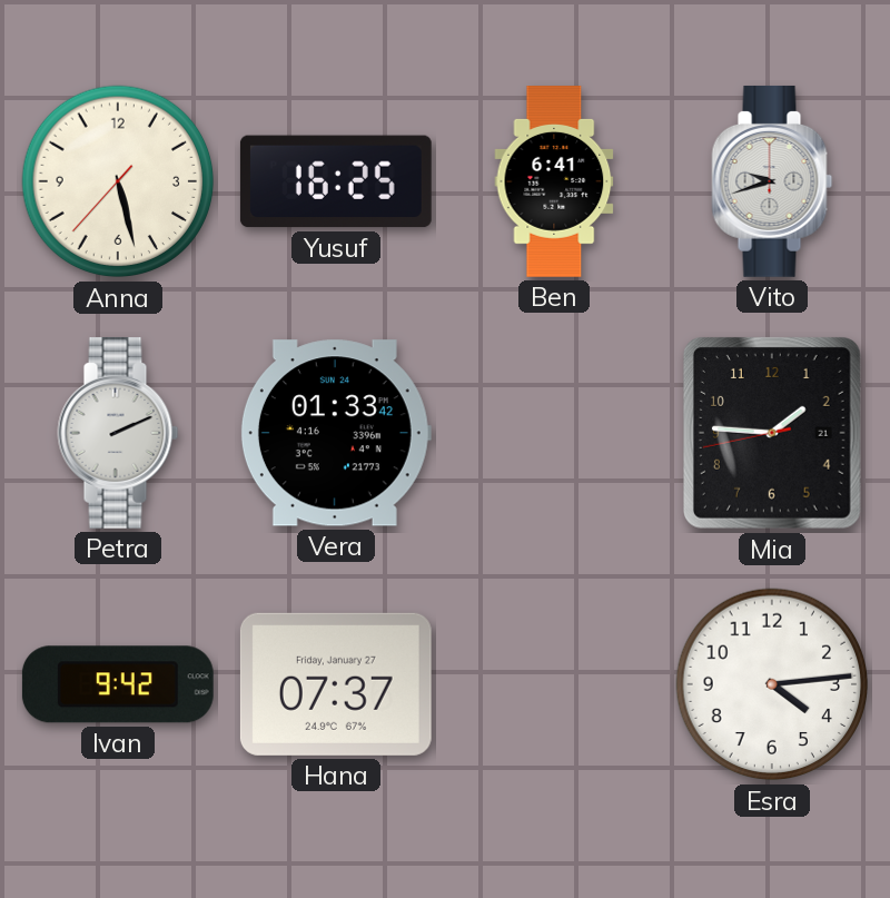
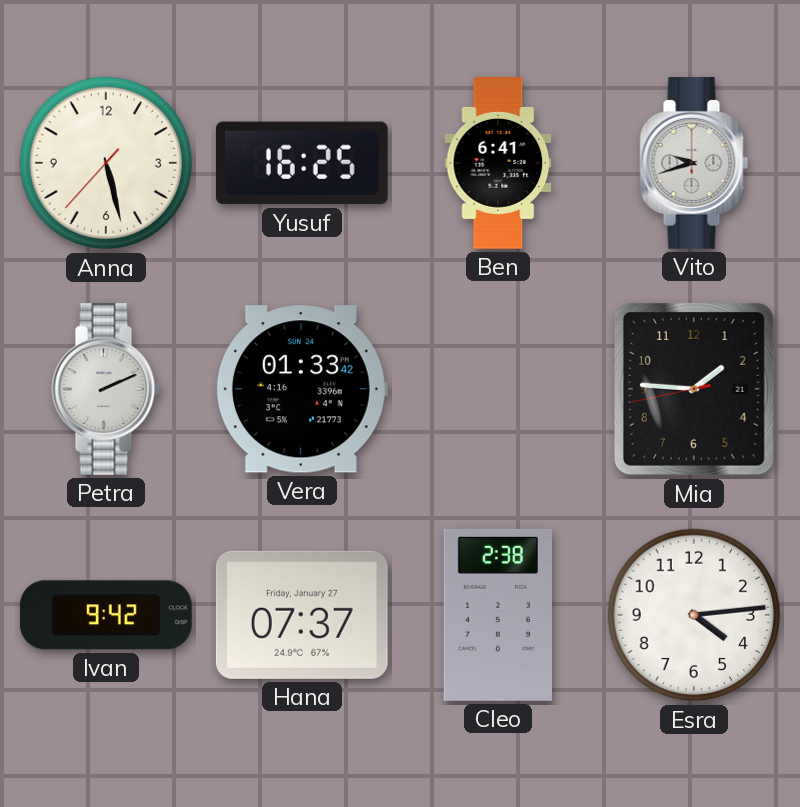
Cleo: none -> 2:38 (498, 615)
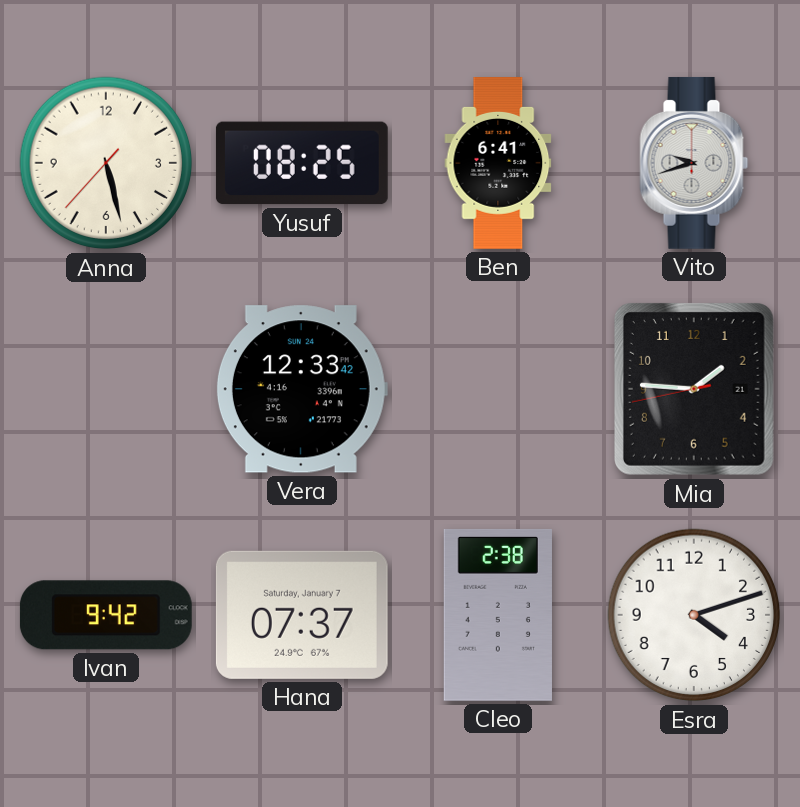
Yusuf: 16:25 -> 08:25 (302, 163)
Petra: 2:11 -> none (106, 389)
Vera: 01:33 -> 12:33 (302, 389)
Hana date: Friday, January 27 -> Saturday, January 7 (302, 615)
Esra: 4:14 -> 4:12 (694, 615)
